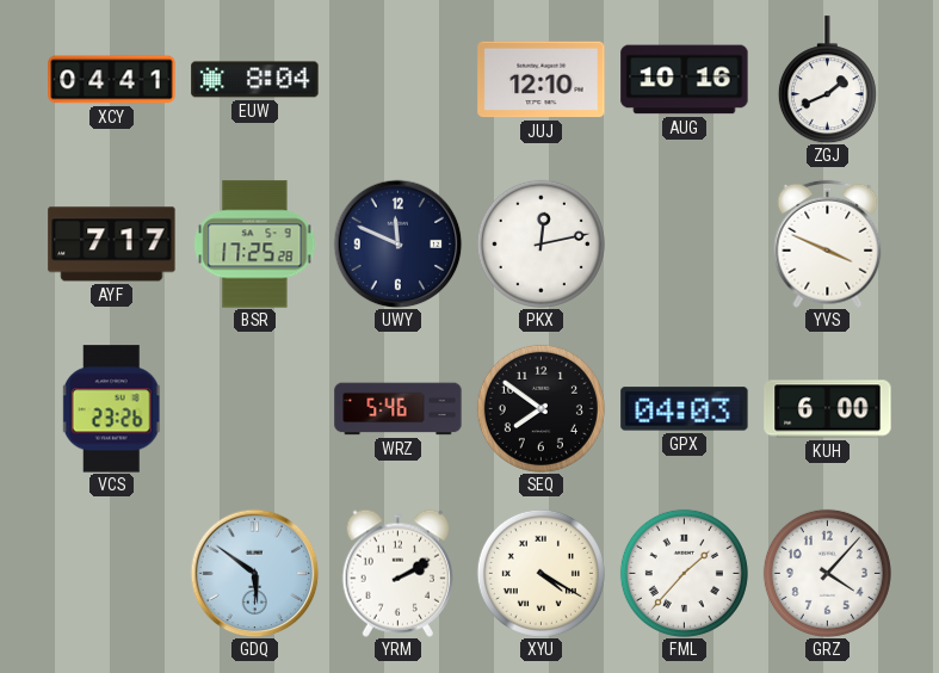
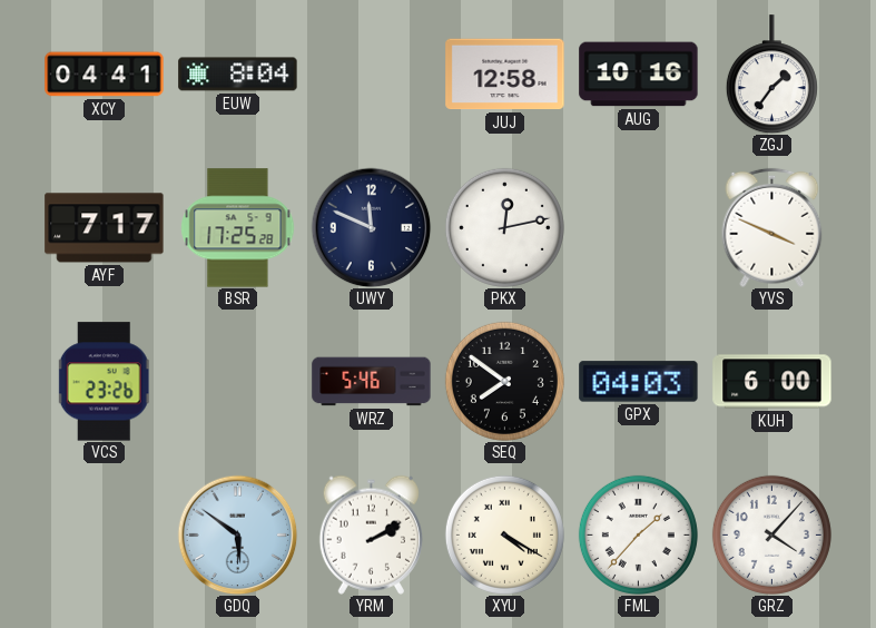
JUJ: 12:10 -> 12:58 (505, 75)
ZGJ: 1:41 -> 1:36 (771, 75)
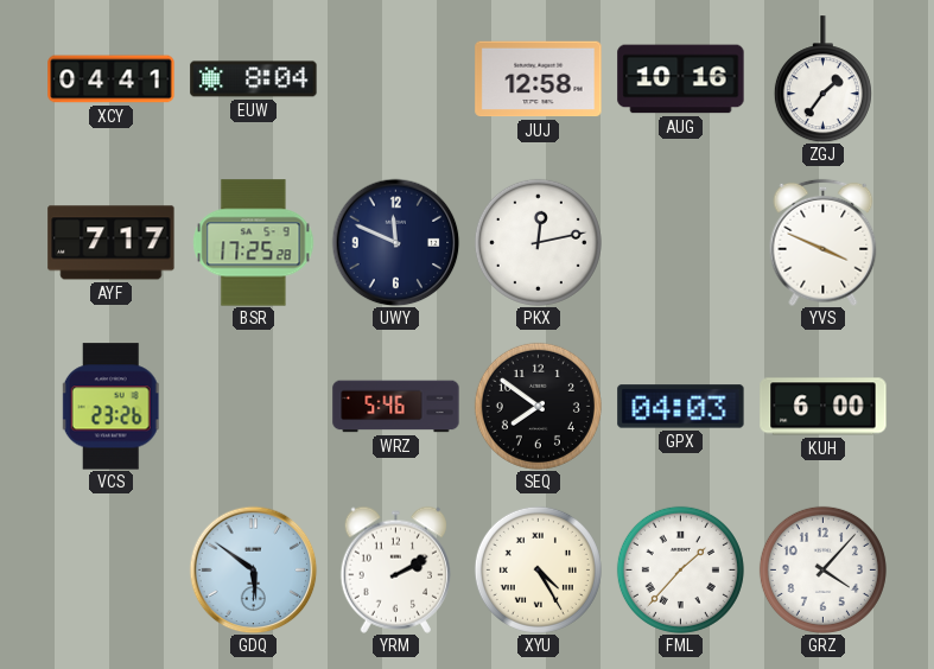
XYU: 4:20 -> 4:25 (538, 569)
